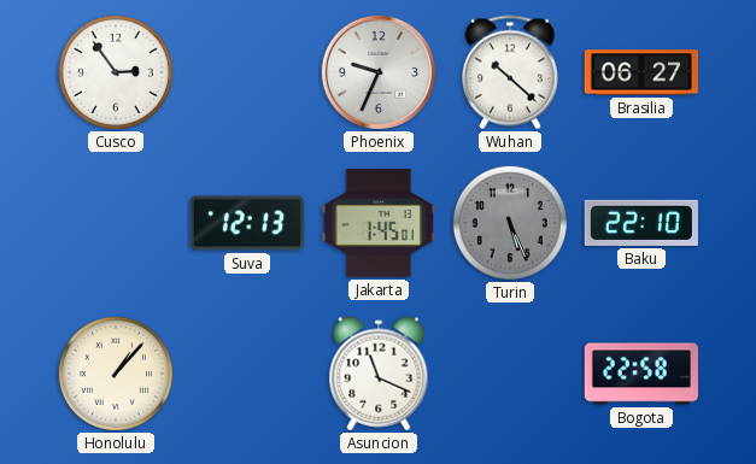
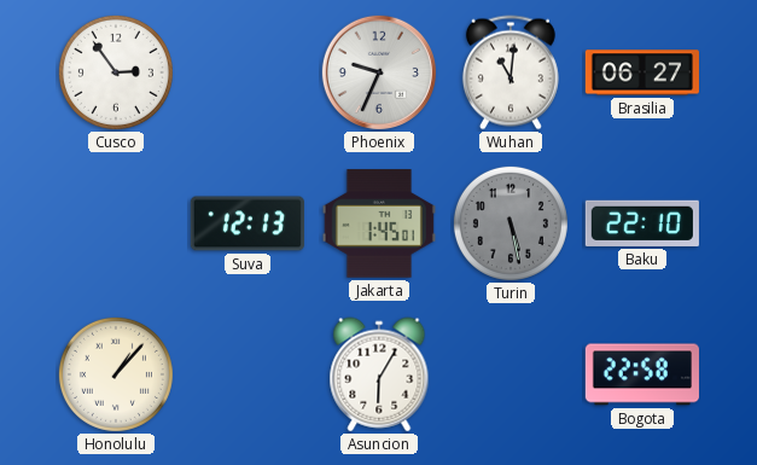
Wuhan: 10:22 -> 11:01 (511, 72)
Turin: 5:26 -> 5:28 (511, 223)
Asuncion: 11:19 -> 6:05 (379, 374)
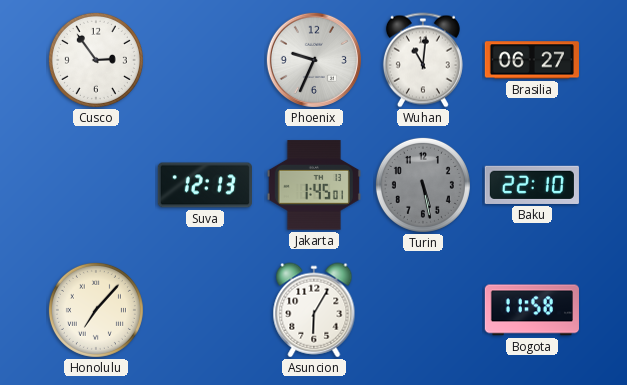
Honolulu: 1:07 -> 7:07 (96, 310)
Bogota: 22:58 -> 11:58 (532, 310)
